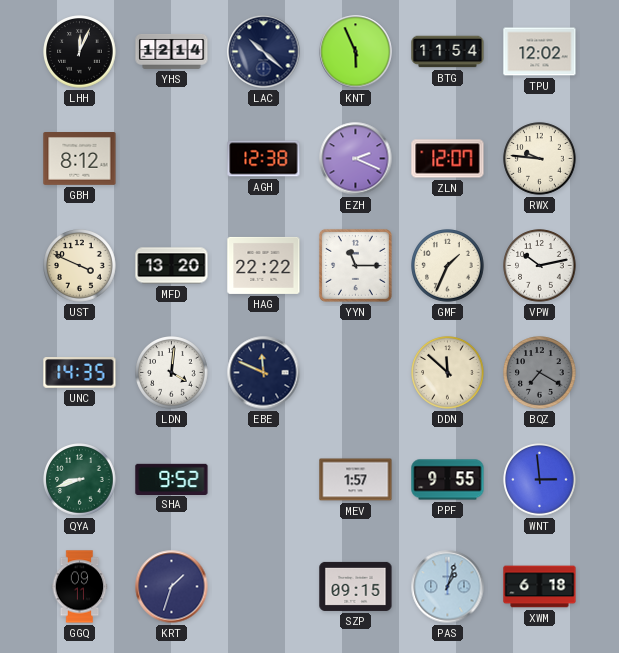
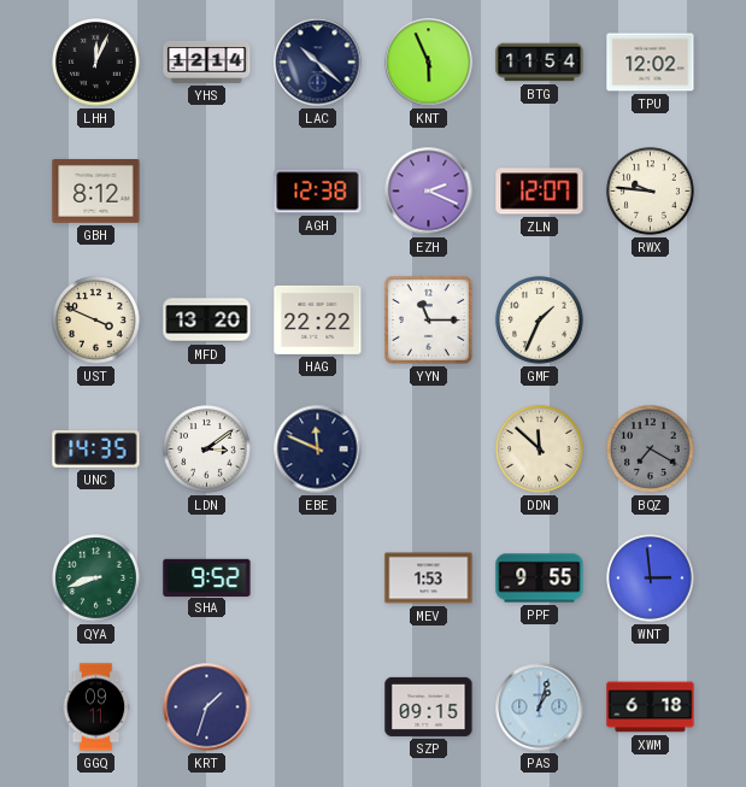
VPW: 10:13 -> none (540, 266)
LDN: 4:01 -> 3:09 (207, 450)
MEV: 1:57 -> 1:53 (429, 578)
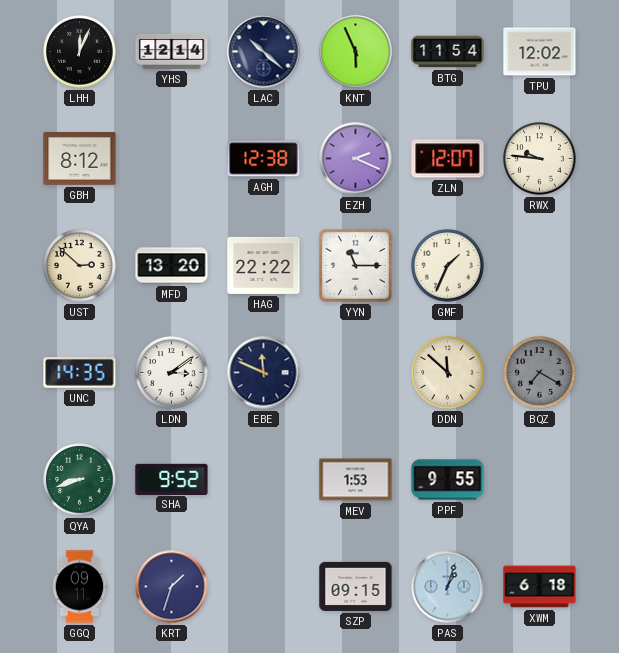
UST: 3:49 -> 2:52 (80, 266)
WNT: 2:59 -> none (651, 578)
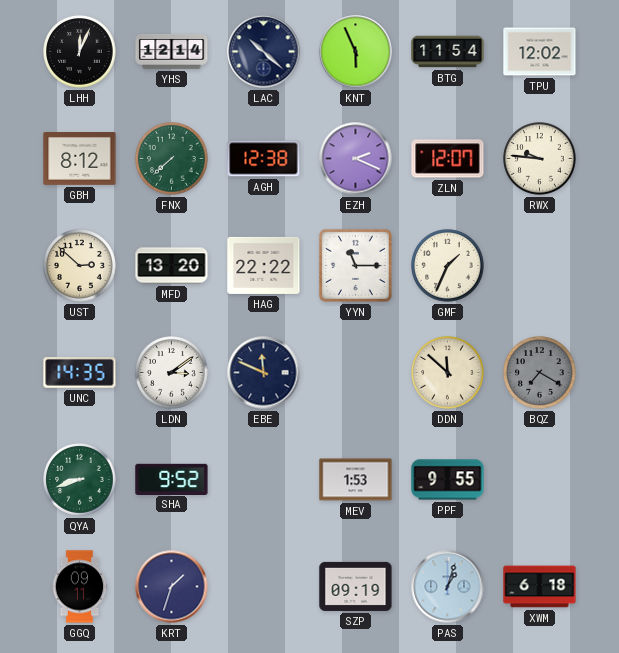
FNX: none -> 7:38 (172, 159)
SZP: 09:15 -> 09:19 (356, 586)
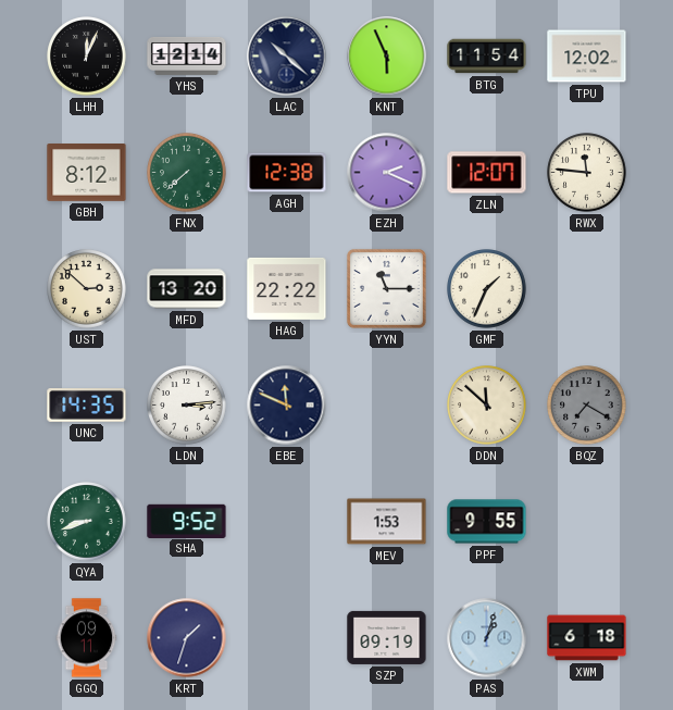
RWX: 9:46 -> 11:46 (587, 173)
LDN: 3:09 -> 3:14 (187, 406)
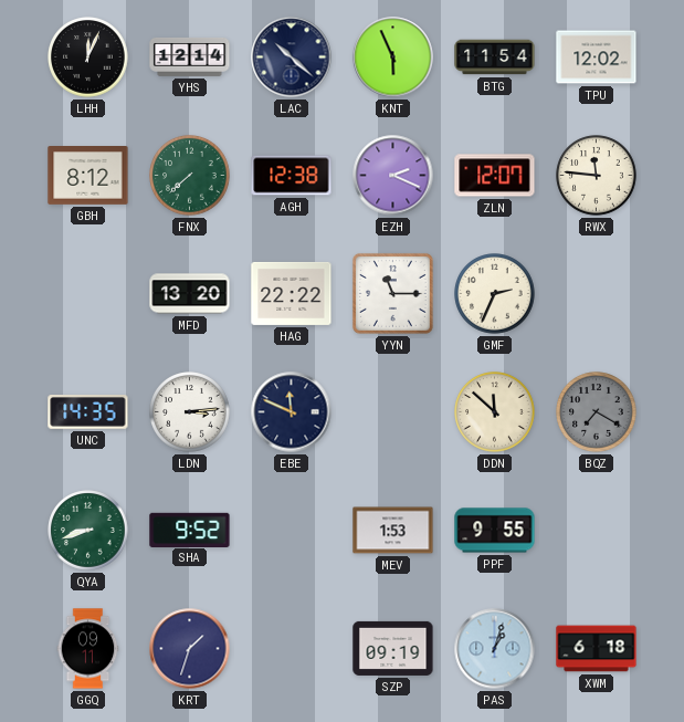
UST: 2:52 -> none (87, 289)
GMF: 1:34 -> 2:34 (495, 294)
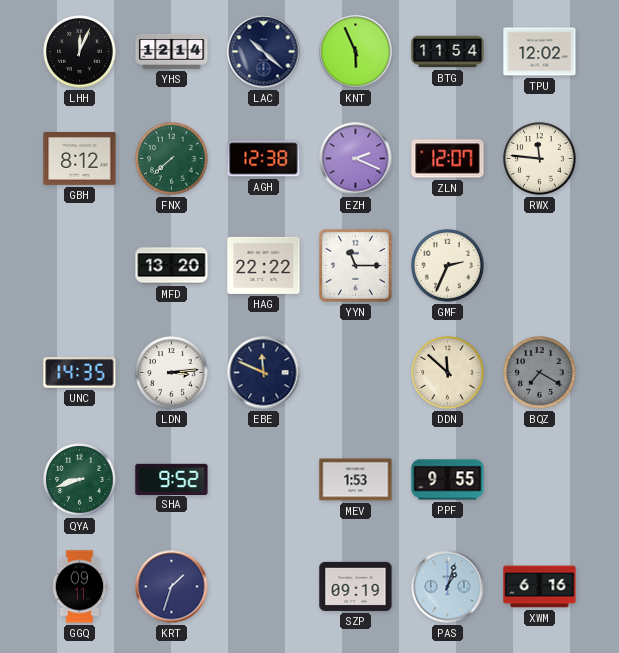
XWM: 6:18 -> 6:16 (540, 587)
